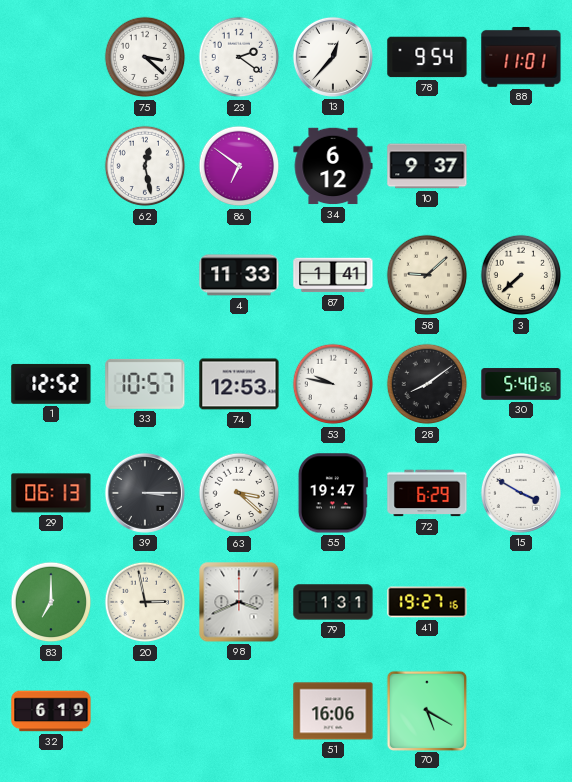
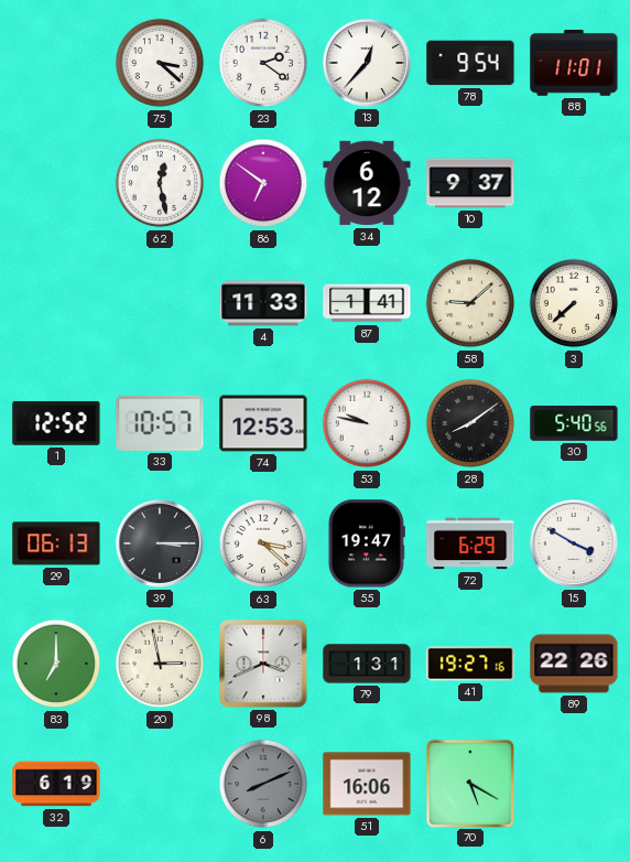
89: none -> 22:26 (574, 664)
6: none -> 8:11 (263, 784)
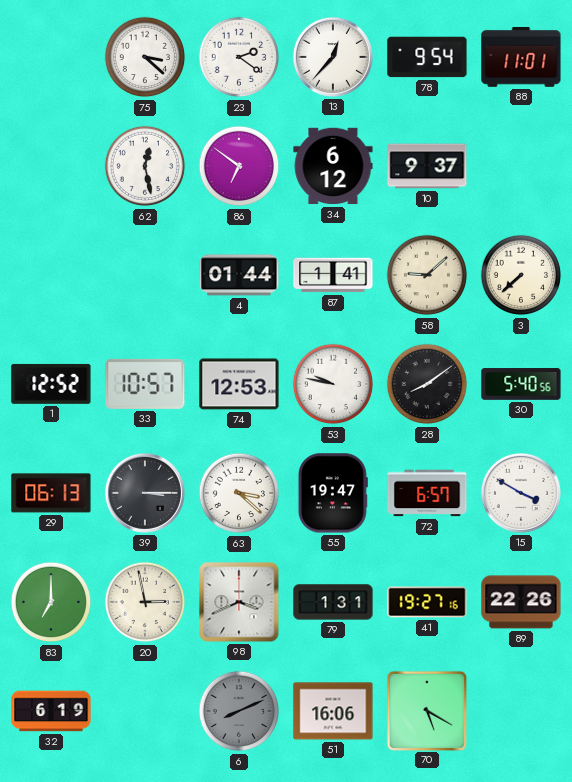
4: 11:33 -> 01:44 (239, 275)
72: 6:29 -> 6:57 (427, 493)
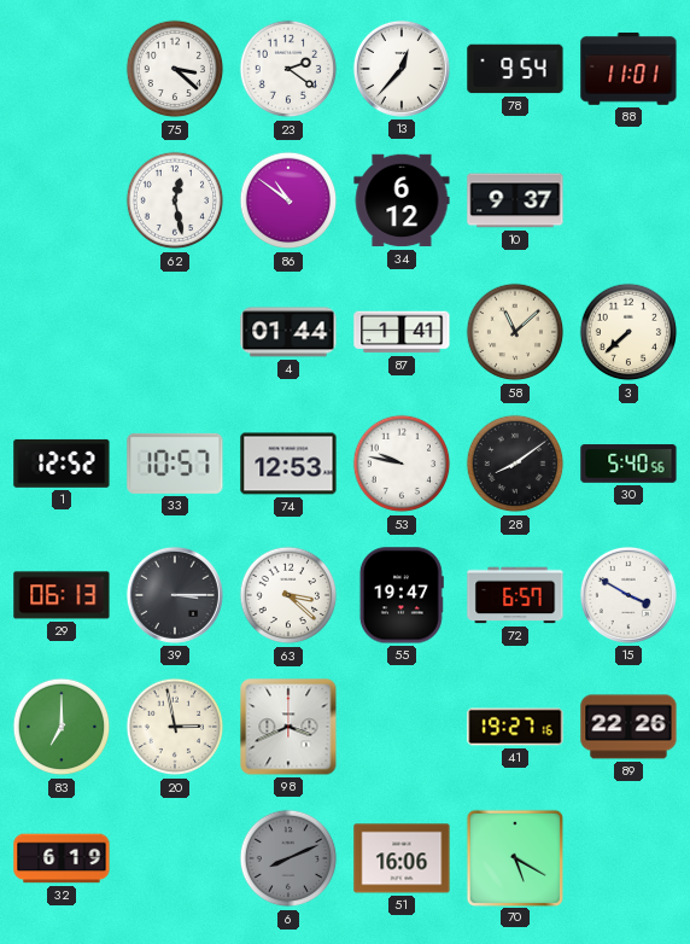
86: 6:51 -> 10:51 (288, 200)
58: 9:08 -> 11:08 (515, 332)
79: 1:31 -> none (333, 602)
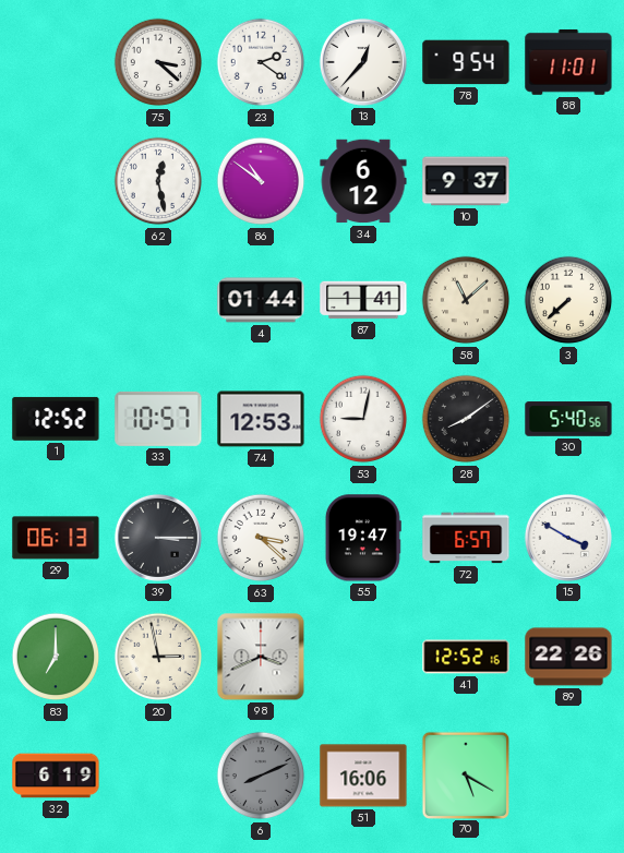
53: 9:47 -> 9:02 (363, 419)
41: 19:27 -> 12:52 (466, 657)
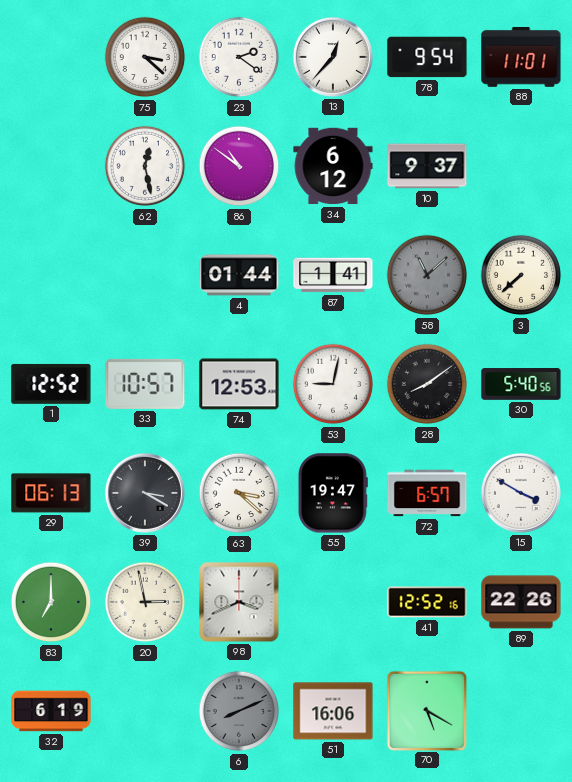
58 dial: cream -> grey (427, 275)
39: 3:15 -> 3:20 (145, 493)
